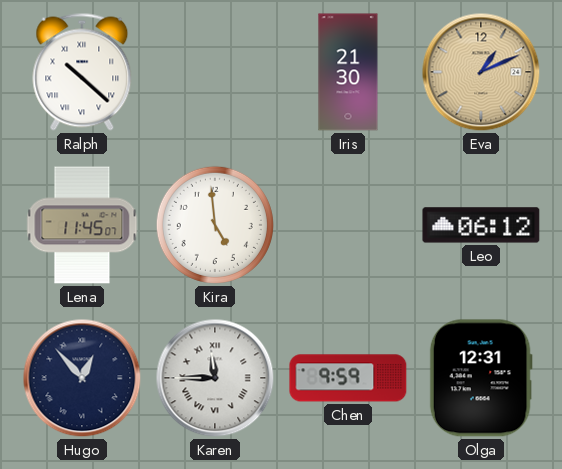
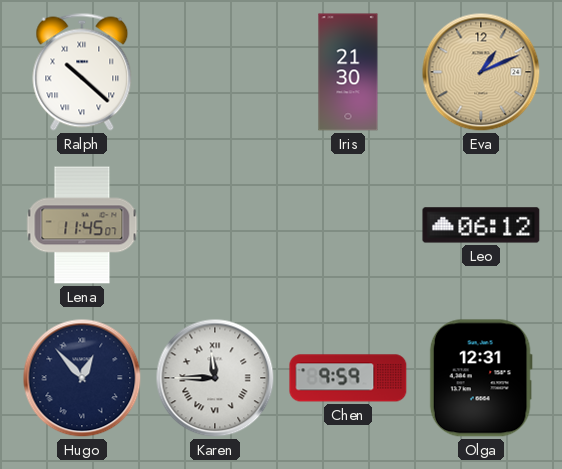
Kira: 4:59 -> none (215, 225)
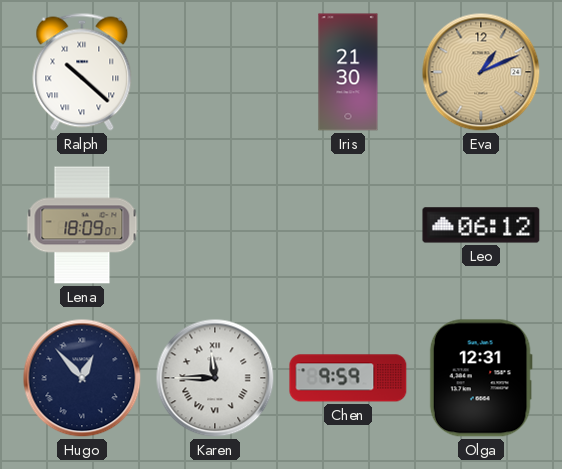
Lena: 11:45 -> 18:09 (82, 225)
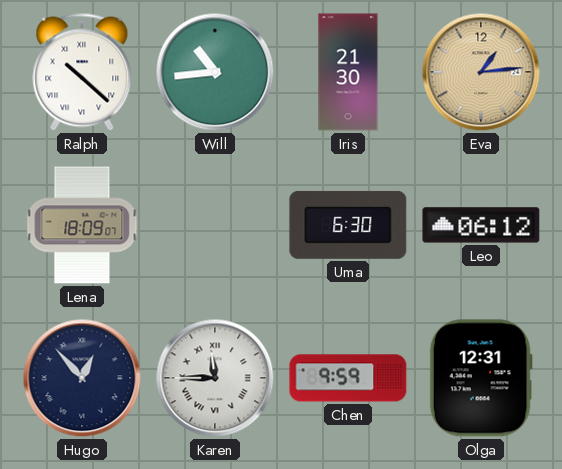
Will: none -> 10:44 (215, 72)
Eva: 1:11 -> 1:14 (481, 72)
Uma: none -> 6:30 (348, 225)
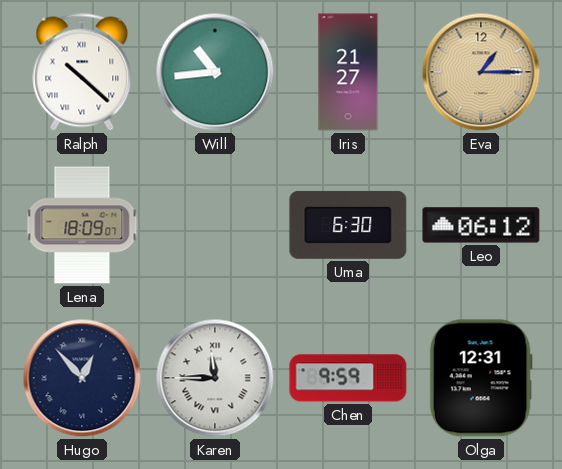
Iris: 21:30 -> 21:27 (348, 72)
Eva: 1:14 -> 1:15 (481, 72)
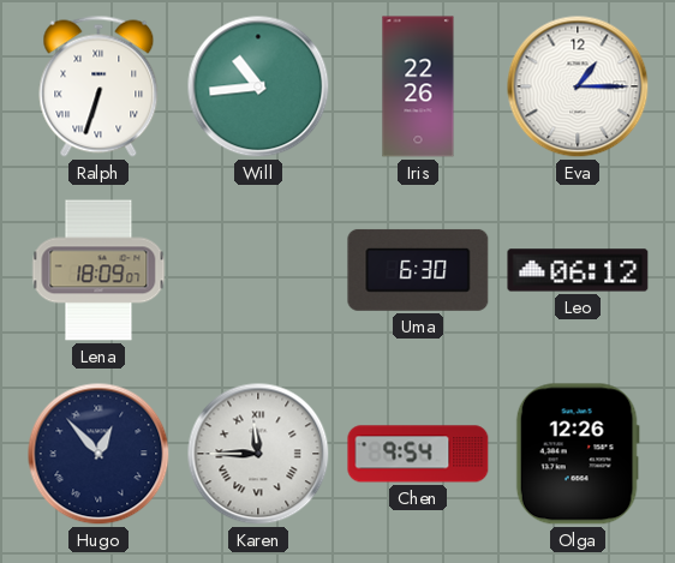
Ralph: 10:22 -> 6:33 (98, 86)
Iris: 21:27 -> 22:26 (418, 86)
Eva dial: champagne -> white (578, 86)
Chen: 9:59 -> 9:54 (418, 454)
Olga: 12:31 -> 12:26 (578, 454)
